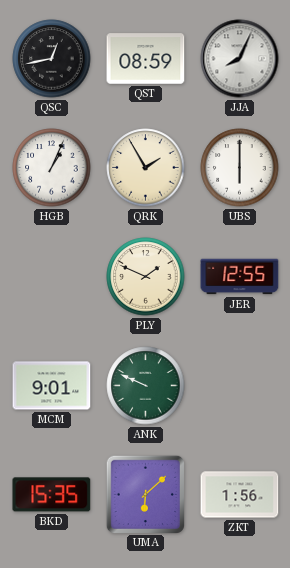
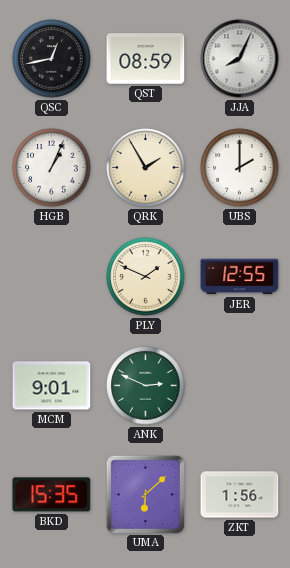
UBS: 6:00 -> 2:00 (240, 168)
ANK: 9:49 -> 2:49 (146, 386)
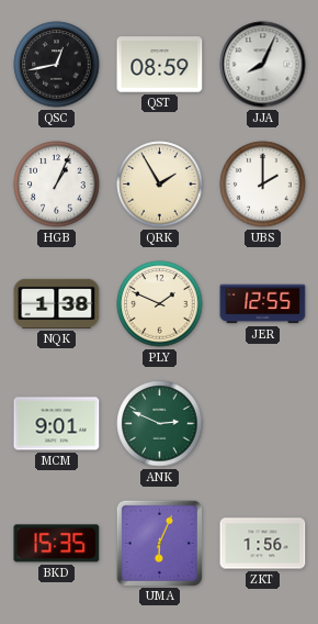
NQK: none -> 1:38 (57, 303)
UMA: 6:08 -> 6:04 (159, 543)
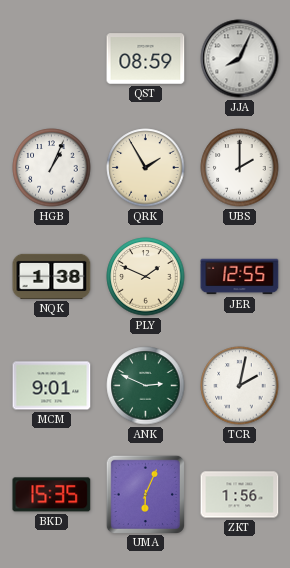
QSC: 12:43 -> none (57, 65)
TCR: none -> 2:02 (240, 386)
